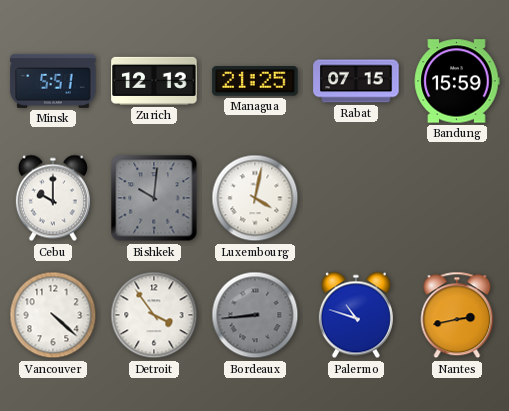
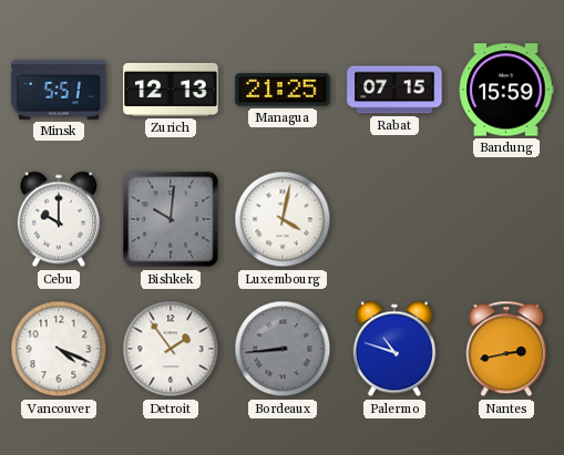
Vancouver: 4:22 -> 4:19 (59, 349)
Detroit: 3:54 -> 1:54 (171, 349)
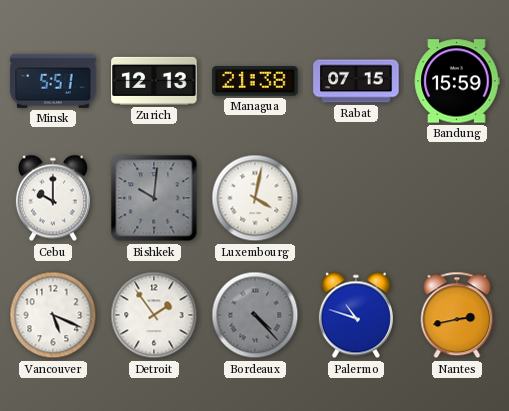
Managua: 21:25 -> 21:38 (255, 81)
Vancouver: 4:19 -> 5:19 (53, 315)
Bordeaux: 8:44 -> 4:23 (255, 315)
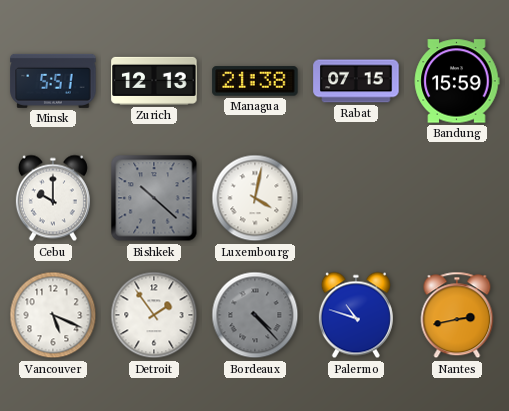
Bishkek: 10:01 -> 10:22 (154, 198)
